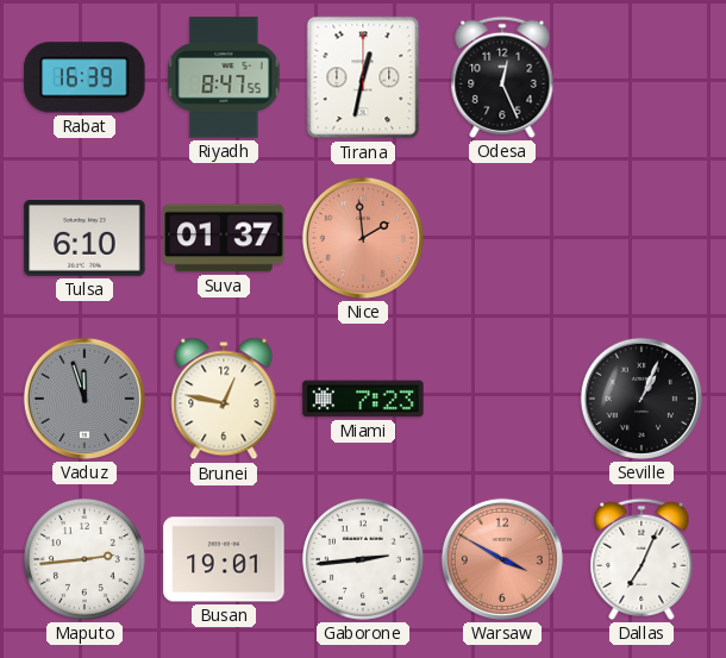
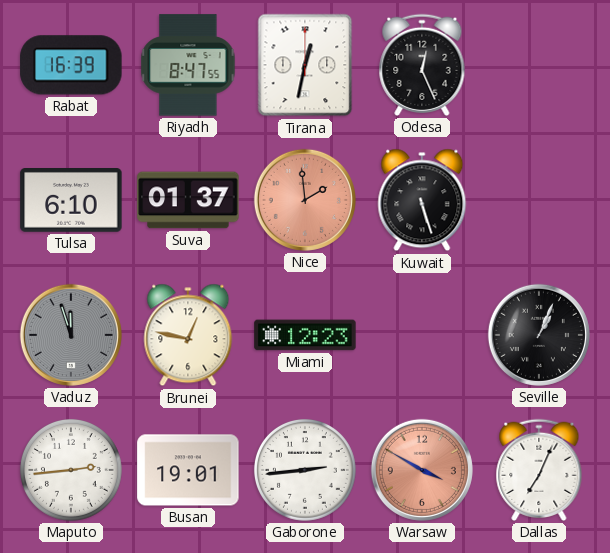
Kuwait: none -> 5:27 (422, 200)
Miami: 7:23 -> 12:23 (305, 335)
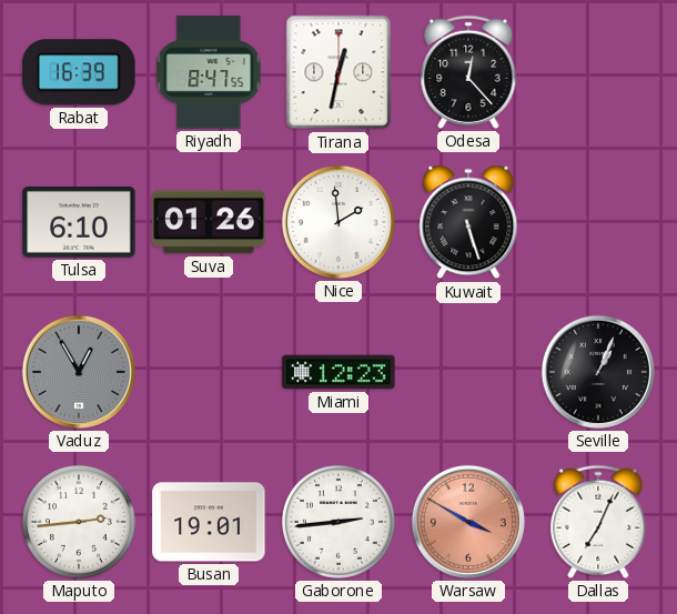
Odesa: 12:26 -> 12:23 (468, 72)
Suva: 01:37 -> 01:26 (209, 222)
Nice dial: salmon -> white (338, 222)
Vaduz: 11:57 -> 12:55 (79, 372)
Brunei: 12:47 -> none (188, 335)
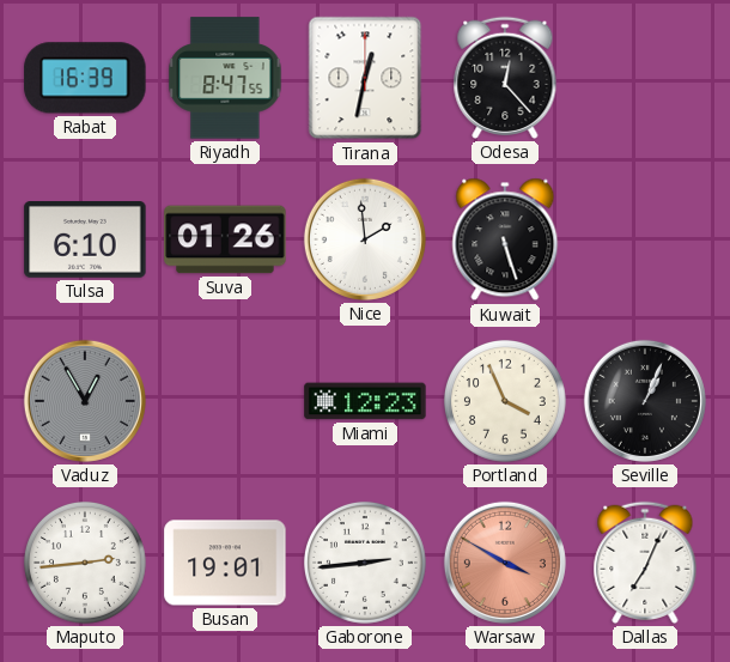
Portland: none -> 3:56 (505, 401)
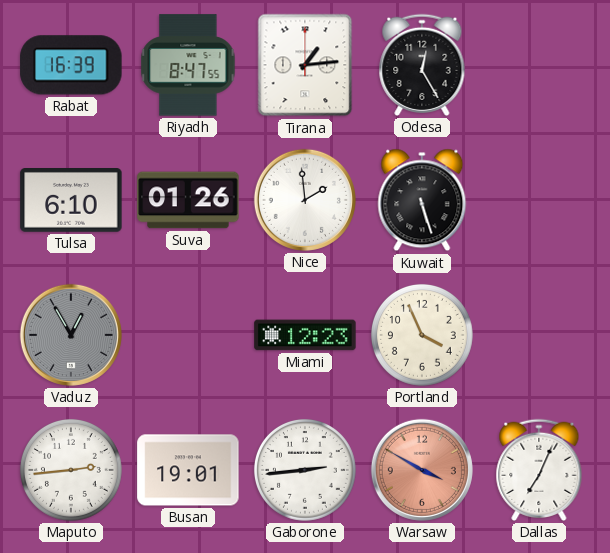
Tirana: 12:32 -> 1:14 (305, 65)
Odesa: 12:23 -> 12:25 (422, 65)
Seville: 1:04 -> none (645, 401)
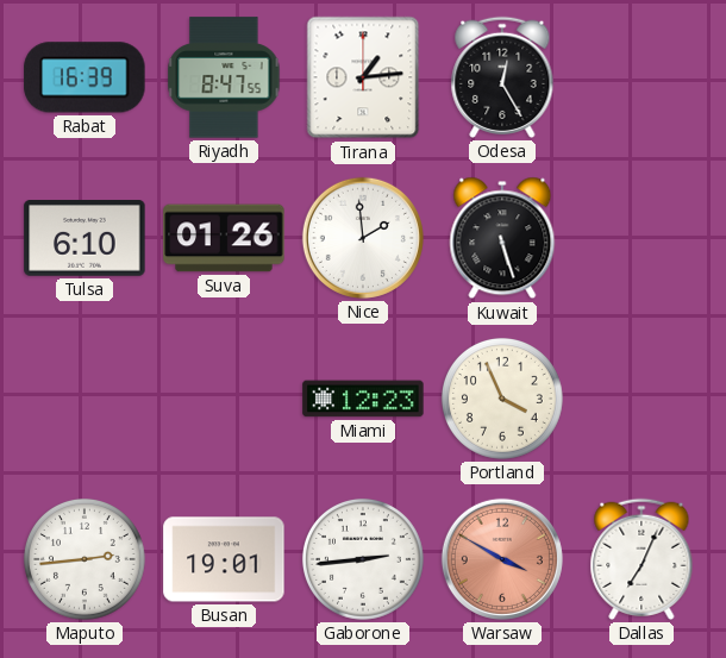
Vaduz: 12:55 -> none (71, 335)
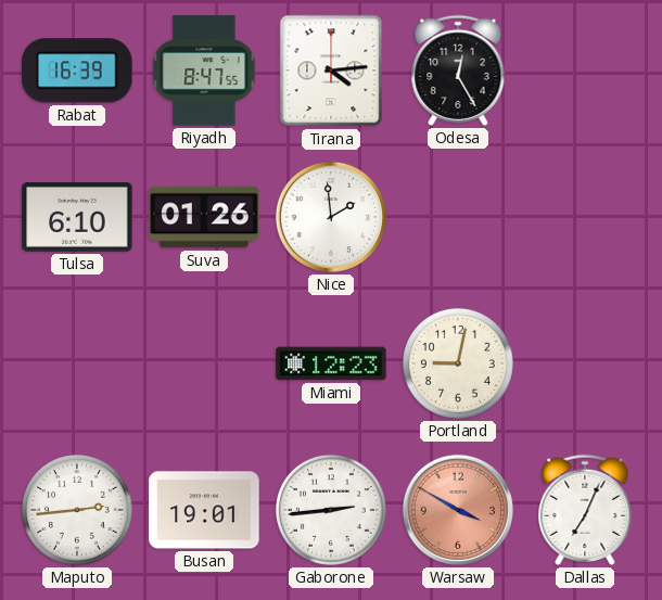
Tirana: 1:14 -> 4:14 (331, 71)
Kuwait: 5:27 -> none (502, 238)
Portland: 3:56 -> 9:02 (458, 363)
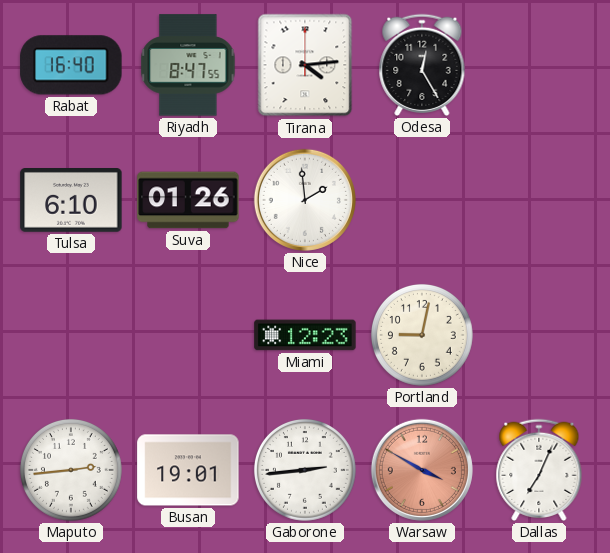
Rabat: 16:39 -> 16:40 (71, 65)
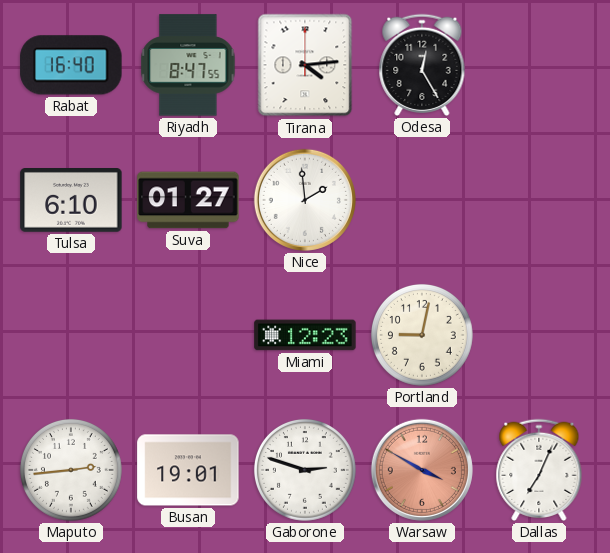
Suva: 01:26 -> 01:27 (188, 200)
Gaborone: 2:44 -> 2:48 (305, 470)
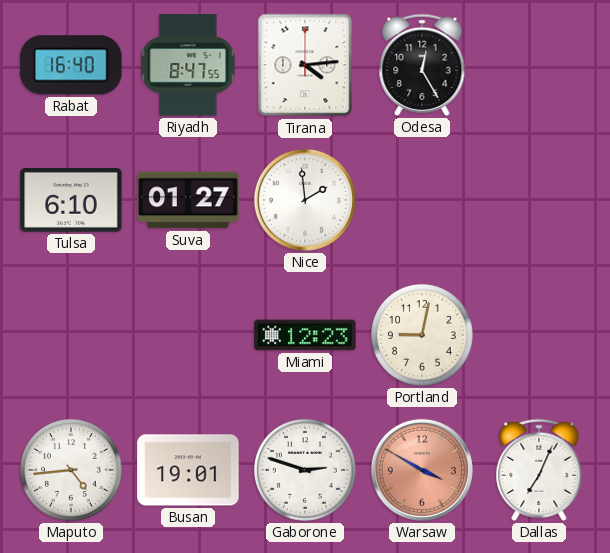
Maputo: 2:44 -> 4:44 (71, 470)
